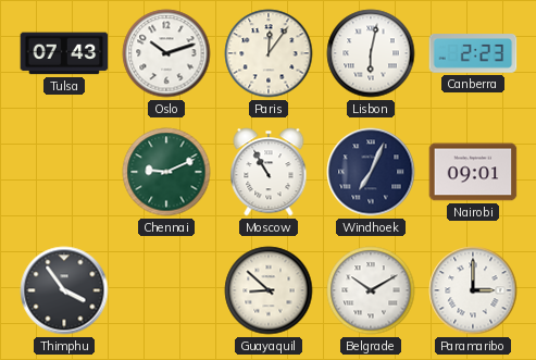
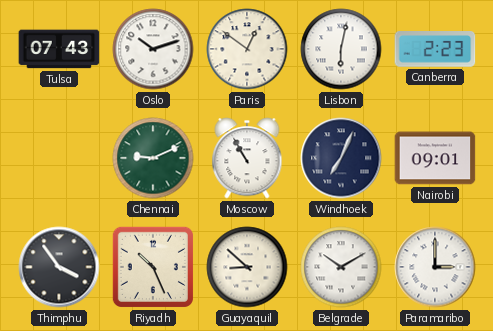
Paris: 12:06 -> 12:51 (247, 49)
Riyadh: none -> 10:26 (153, 267)
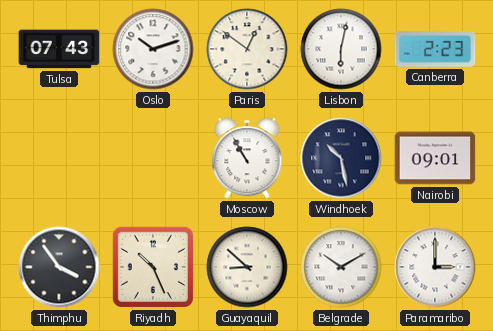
Chennai: 9:11 -> none (153, 158)
Windhoek: 7:04 -> 10:28 (341, 158)
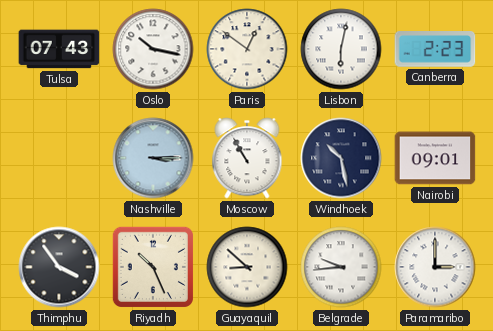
Oslo: 10:12 -> 10:17 (153, 49)
Nashville: none -> 3:15 (153, 158)
Belgrade: 10:10 -> 9:44 (341, 267)
